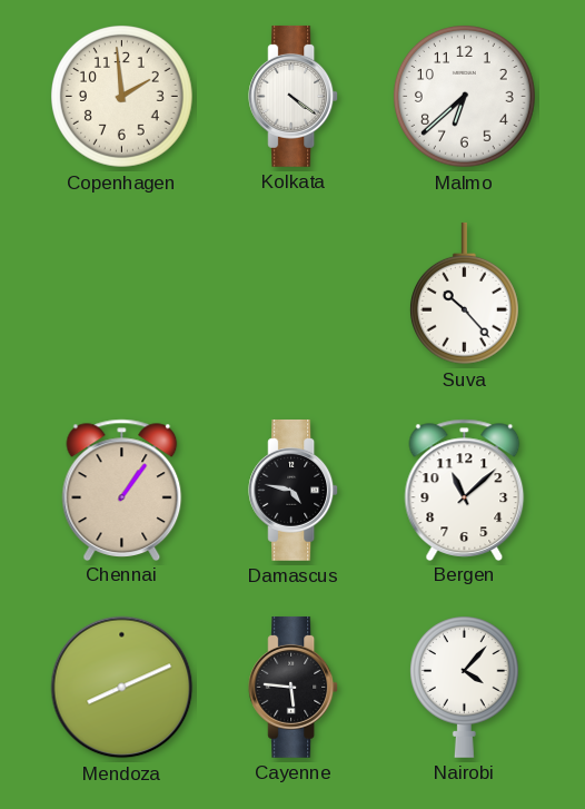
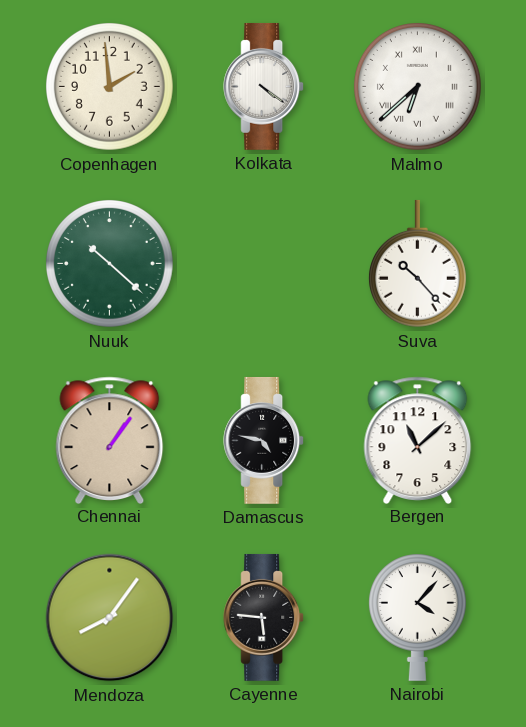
Malmo numerals: Arabic -> Roman (418, 87)
Nuuk: none -> 10:22 (110, 264)
Mendoza: 8:11 -> 8:06 (110, 618)
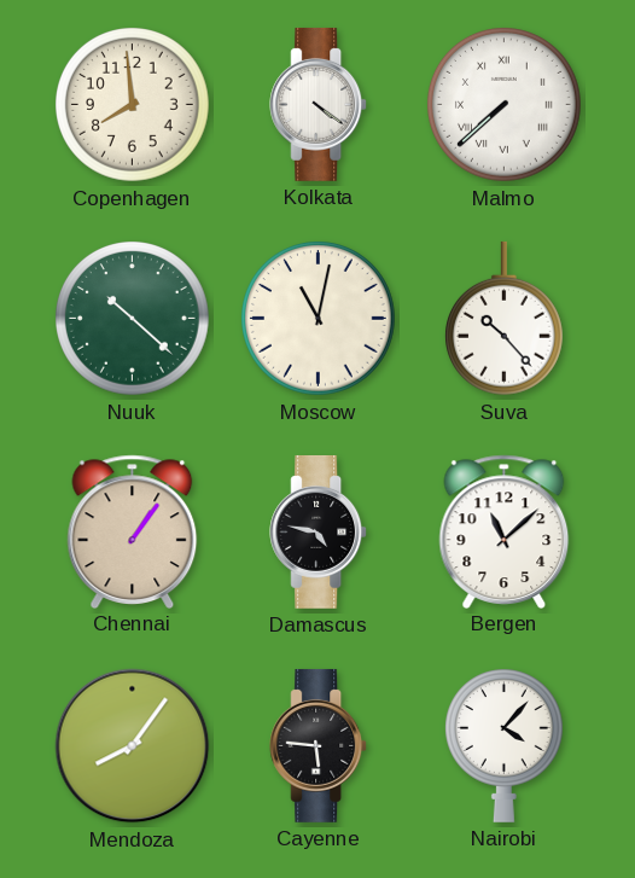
Copenhagen: 1:59 -> 7:59 (133, 105)
Malmo: 6:38 -> 7:38 (505, 105)
Moscow: none -> 11:02 (319, 319)
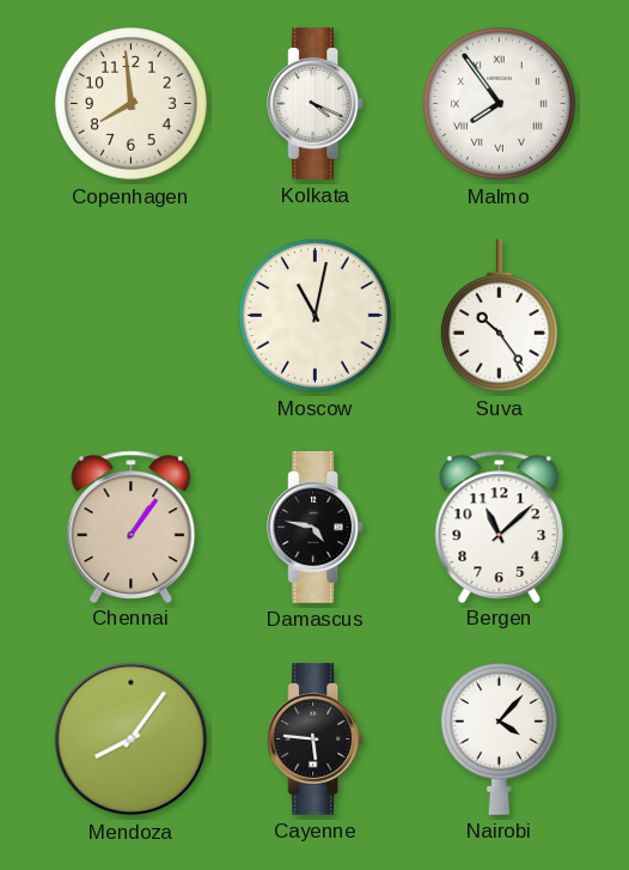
Kolkata: 4:21 -> 4:19 (316, 103)
Malmo: 7:38 -> 7:54 (500, 104)
Nuuk: 10:22 -> none (133, 319)
Suva: 10:23 -> 10:24 (499, 316)
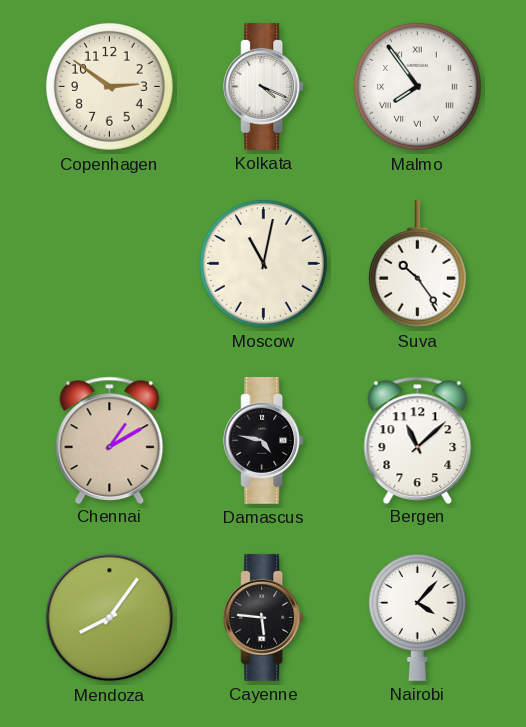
Copenhagen: 7:59 -> 2:51 (110, 87)
Chennai: 1:06 -> 1:10 (110, 440)
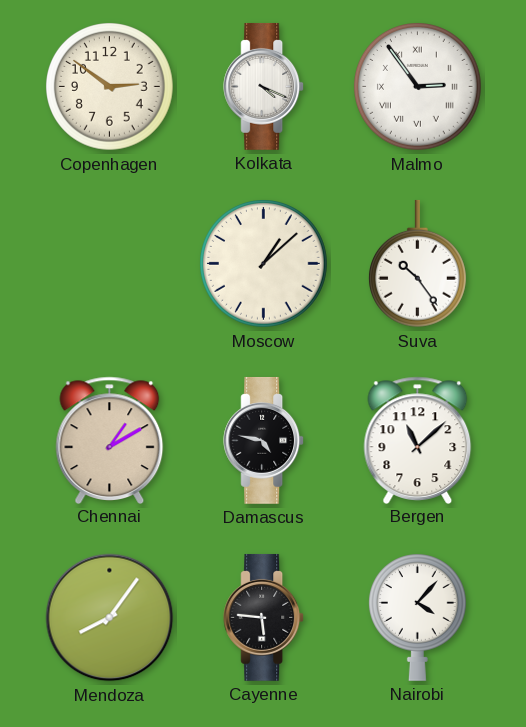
Malmo: 7:54 -> 2:54 (418, 87)
Moscow: 11:02 -> 1:08 (264, 264)
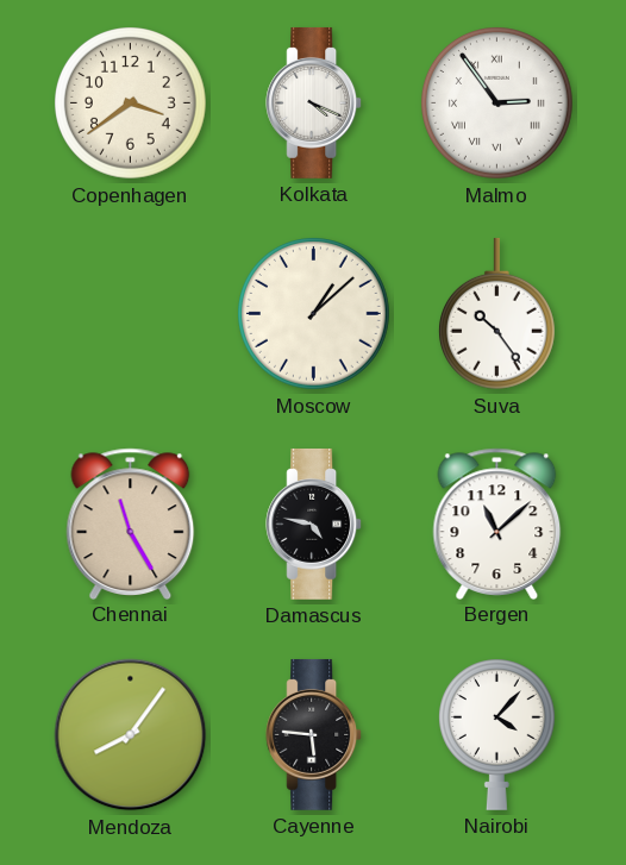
Copenhagen: 2:51 -> 3:39 (131, 104)
Chennai: 1:10 -> 11:25 (131, 524)
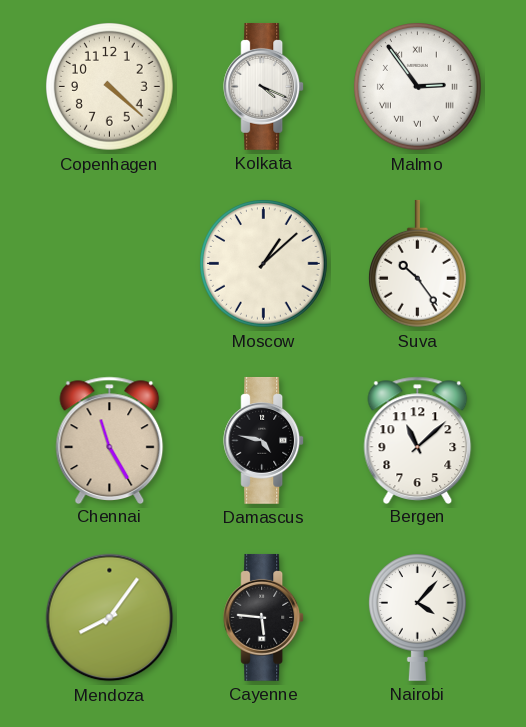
Copenhagen: 3:39 -> 4:22 (110, 87)
